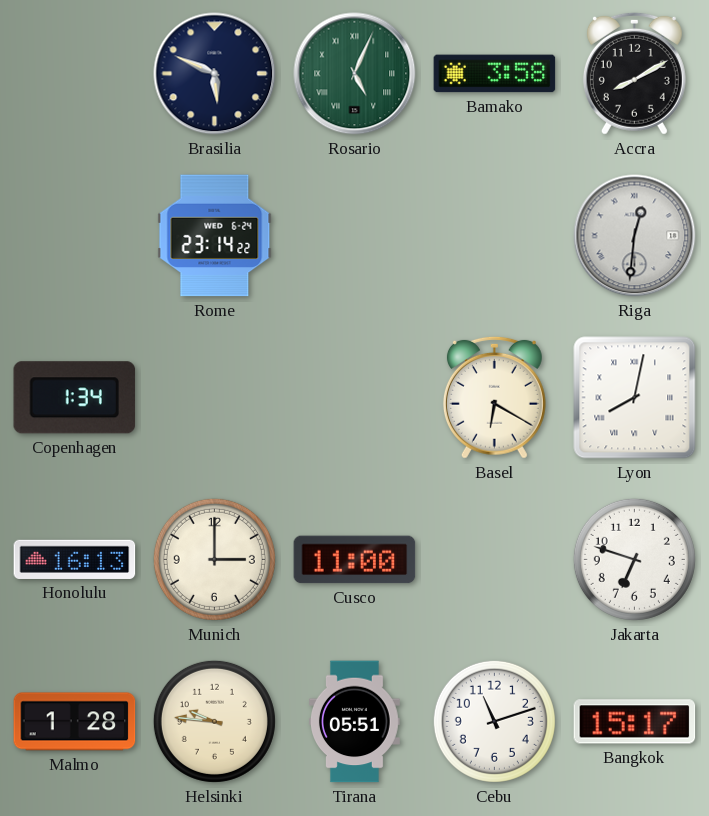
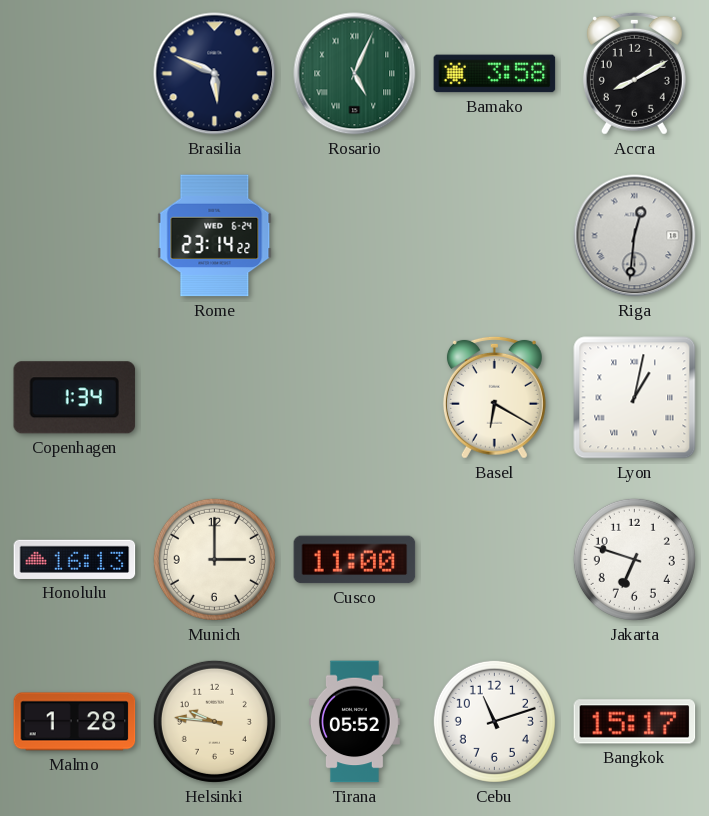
Lyon: 8:02 -> 1:02 (635, 398)
Tirana: 05:51 -> 05:52 (354, 722)
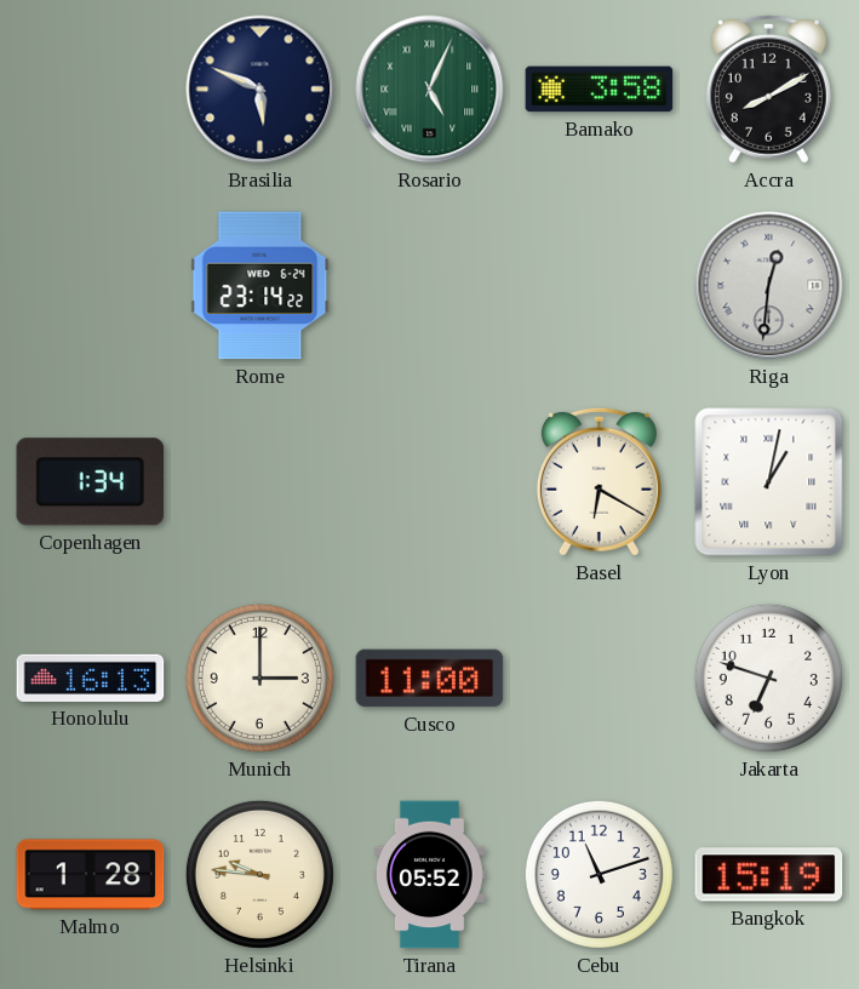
Bangkok: 15:17 -> 15:19 (769, 875)
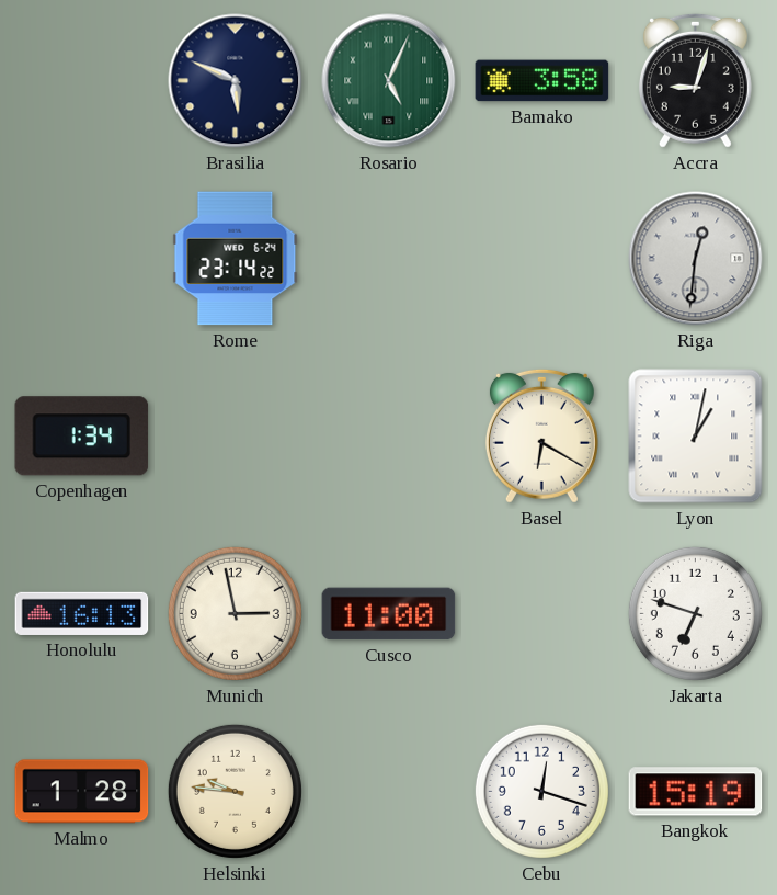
Accra: 8:10 -> 9:03 (695, 80)
Munich: 3:00 -> 2:58 (235, 613)
Tirana: 05:52 -> none (429, 875)
Cebu: 11:12 -> 12:18 (541, 791)
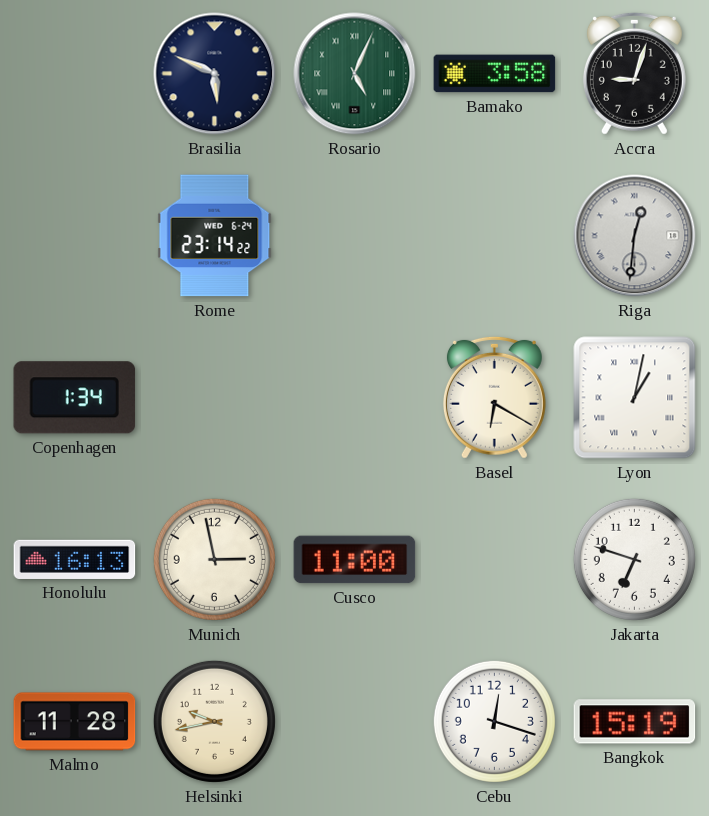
Malmo: 1:28 -> 11:28 (75, 722)
Helsinki: 9:46 -> 9:43 (214, 721)
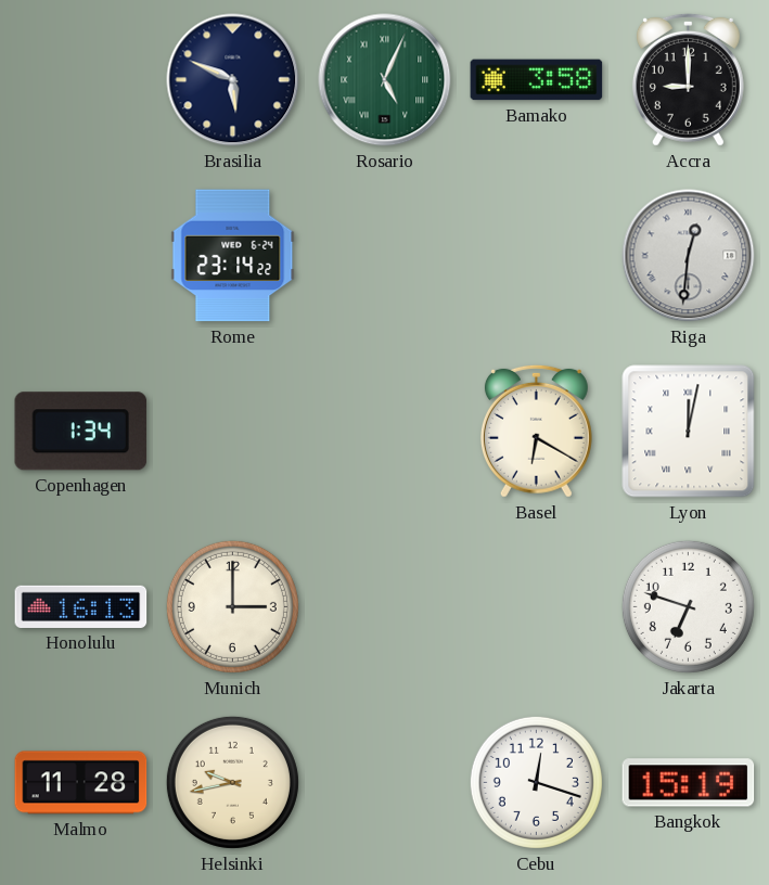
Accra: 9:03 -> 9:00 (688, 79)
Lyon: 1:02 -> 12:02 (689, 432)
Munich: 2:58 -> 3:00 (232, 606)
Cusco: 11:00 -> none (355, 560)
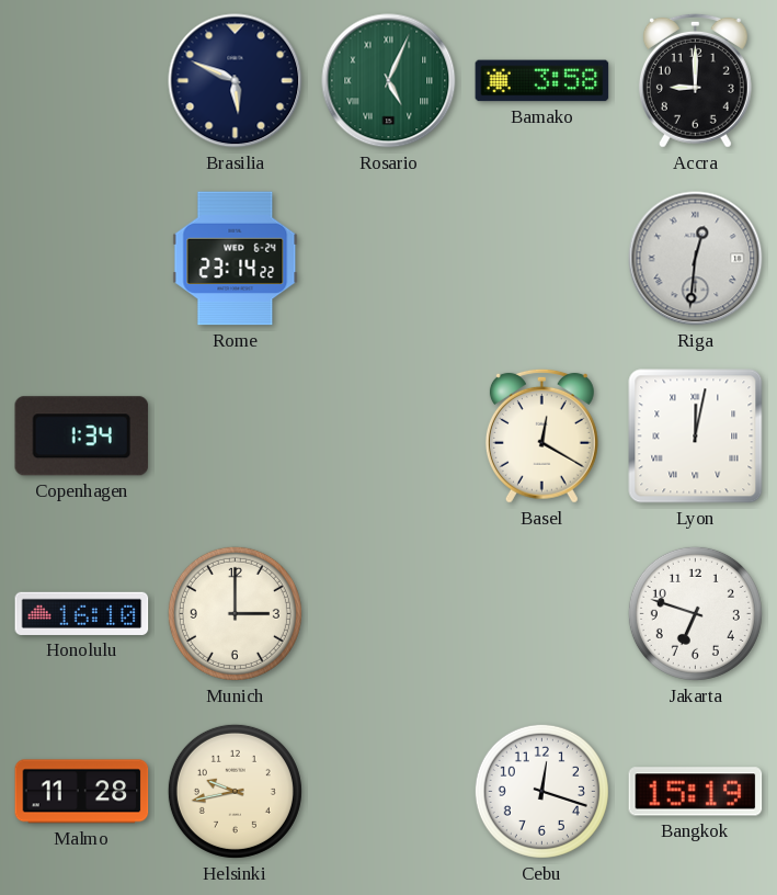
Basel: 6:20 -> 12:20 (541, 435)
Honolulu: 16:13 -> 16:10 (82, 613)
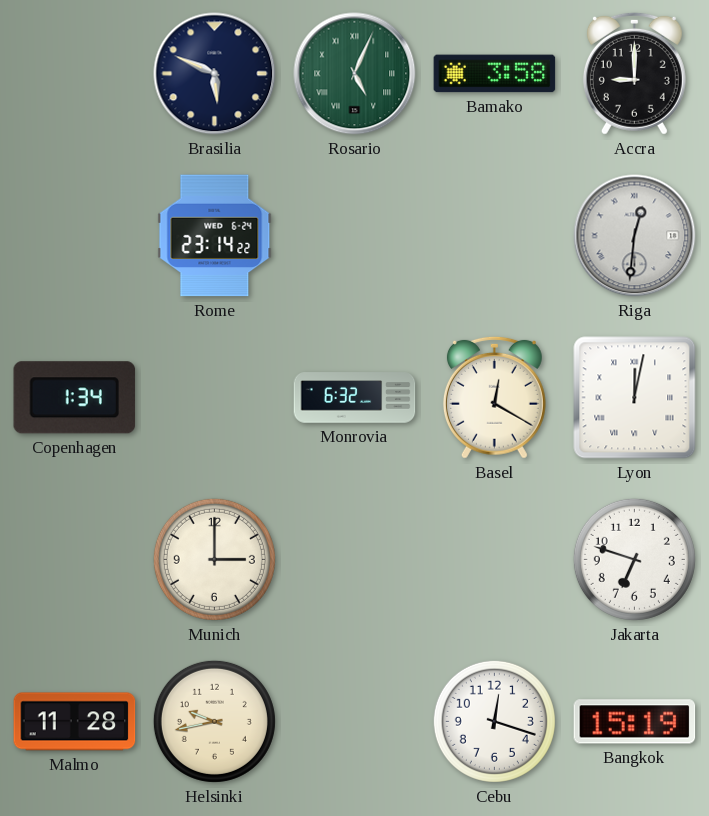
Monrovia: none -> 6:32 (355, 398)
Honolulu: 16:10 -> none (82, 613)
